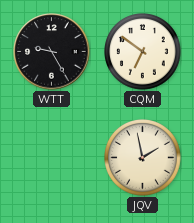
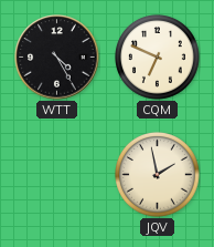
WTT: 9:25 -> 4:25 (57, 58)
CQM: 6:51 -> 6:49 (158, 58)
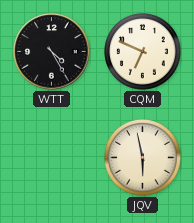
JQV: 1:58 -> 5:58 (143, 158)
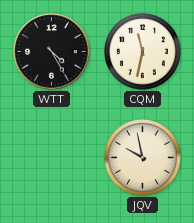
CQM: 6:49 -> 11:32 (143, 52)
JQV: 5:58 -> 9:58 (143, 158)
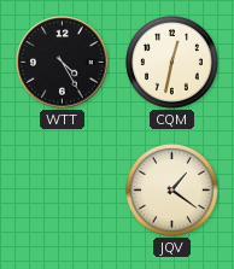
CQM: 11:32 -> 12:32 (172, 63)
JQV: 9:58 -> 1:21 (172, 191)
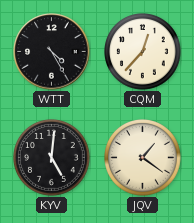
CQM: 12:32 -> 12:37 (143, 52)
KYV: none -> 5:01 (52, 158)
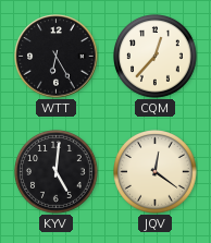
WTT: 4:25 -> 6:25 (57, 57)
JQV: 1:21 -> 12:21 (156, 172)
